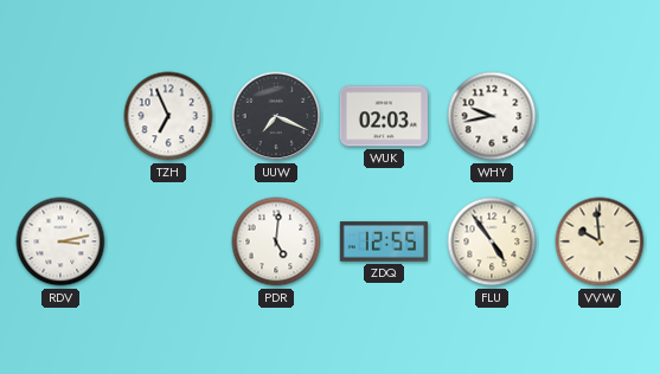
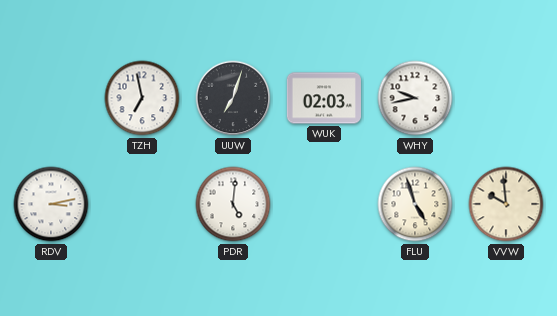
TZH: 6:56 -> 6:58 (142, 98)
UUW: 7:19 -> 7:03 (233, 98)
ZDQ: 12:55 -> none (384, 241)
FLU: 4:54 -> 4:57 (415, 204)
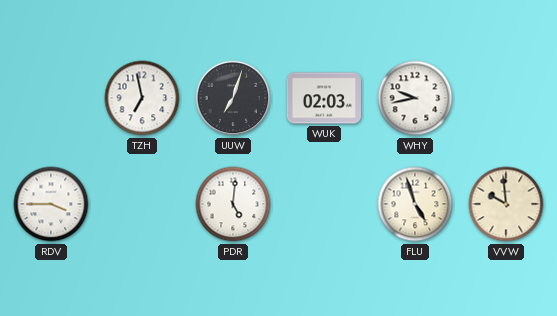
RDV: 3:13 -> 3:45 (51, 204)
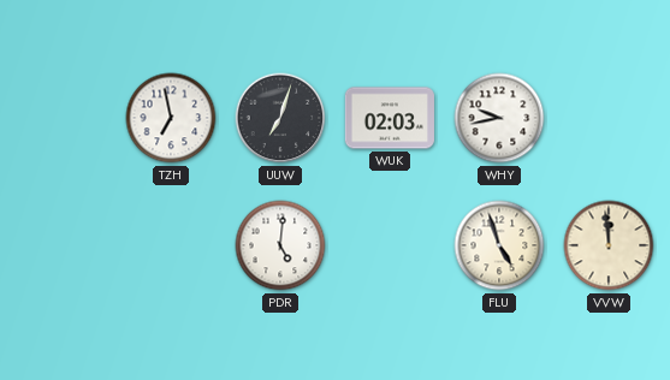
RDV: 3:45 -> none (51, 204)
VVW: 9:59 -> 11:59 (609, 245)
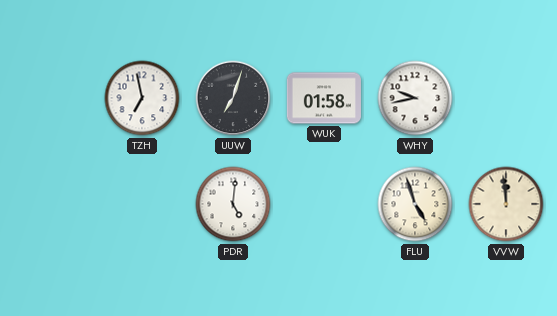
WUK: 02:03 -> 01:58 (324, 98)
